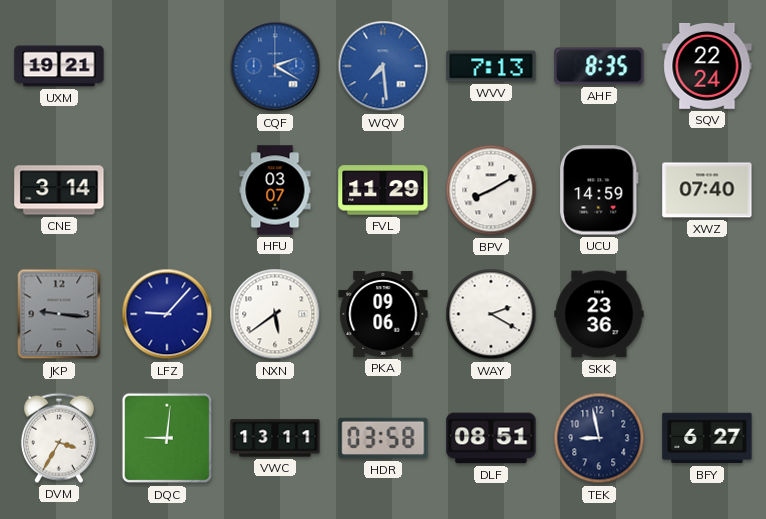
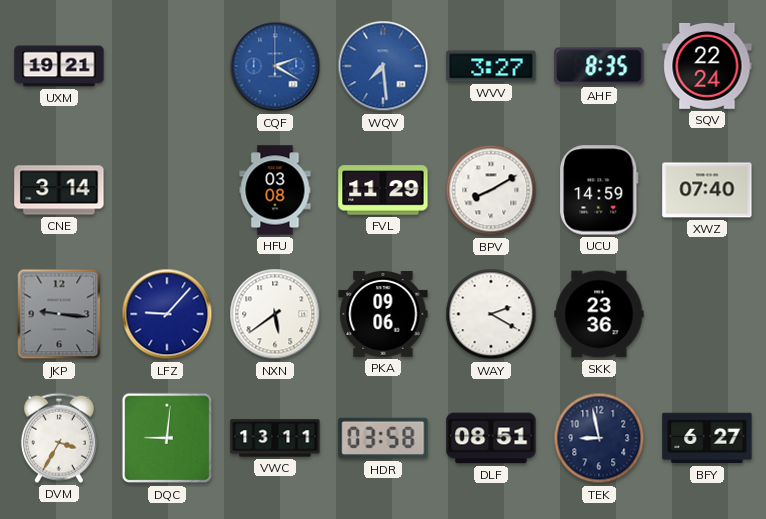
WVV: 7:13 -> 3:27 (491, 66)
HFU: 03:07 -> 03:08 (275, 190)
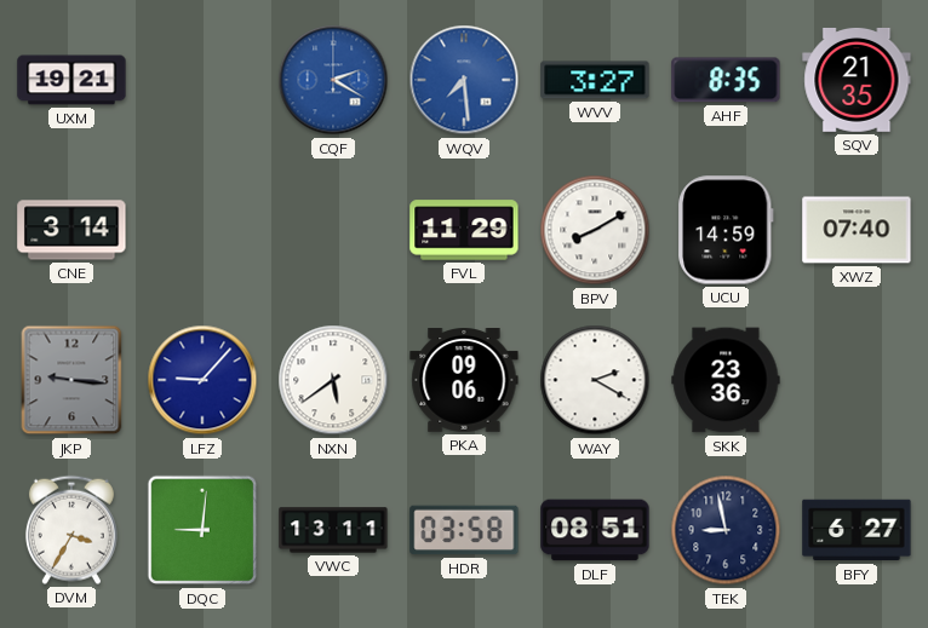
SQV: 22:24 -> 21:35 (857, 80)
HFU: 03:08 -> none (275, 190)
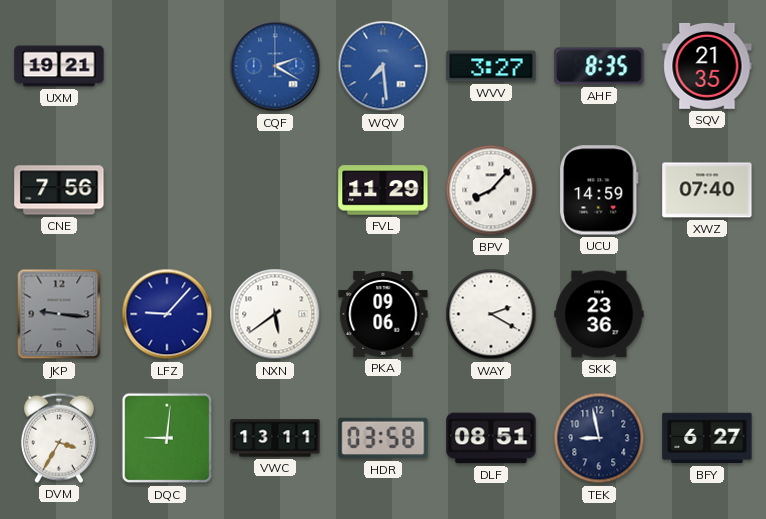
CNE: 3:14 -> 7:56 (59, 190)
BPV: 8:10 -> 8:07 (491, 190)
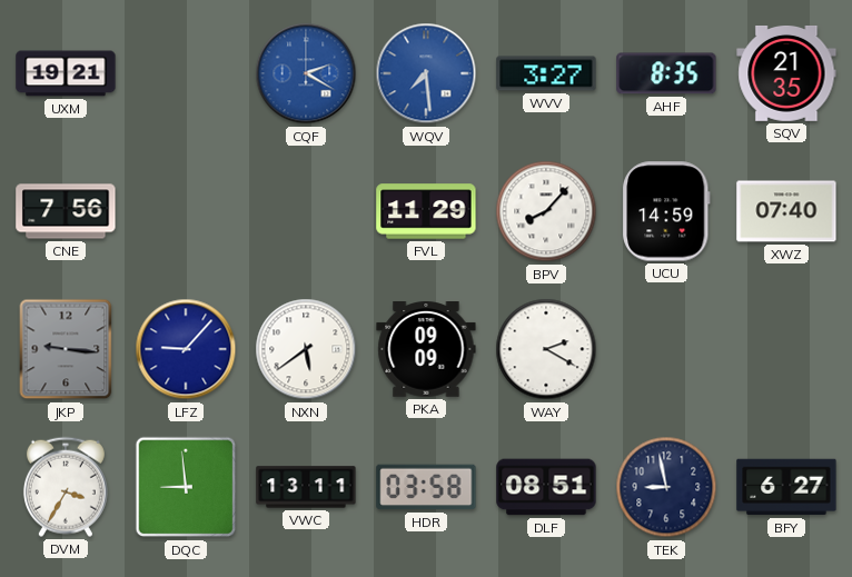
PKA: 09:06 -> 09:09 (426, 350)
SKK: 23:36 -> none (599, 314)
DQC: 9:01 -> 8:59 (186, 487)
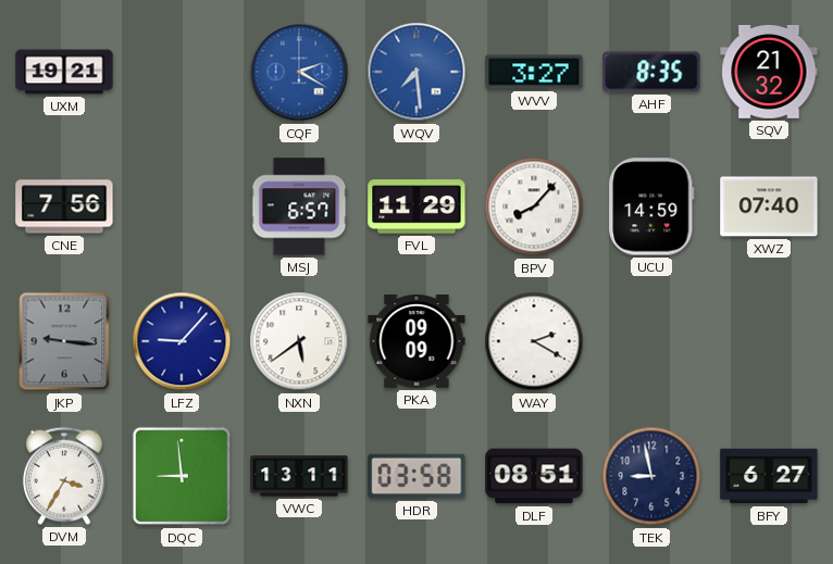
SQV: 21:35 -> 21:32 (769, 72)
MSJ: none -> 6:57 (299, 206)
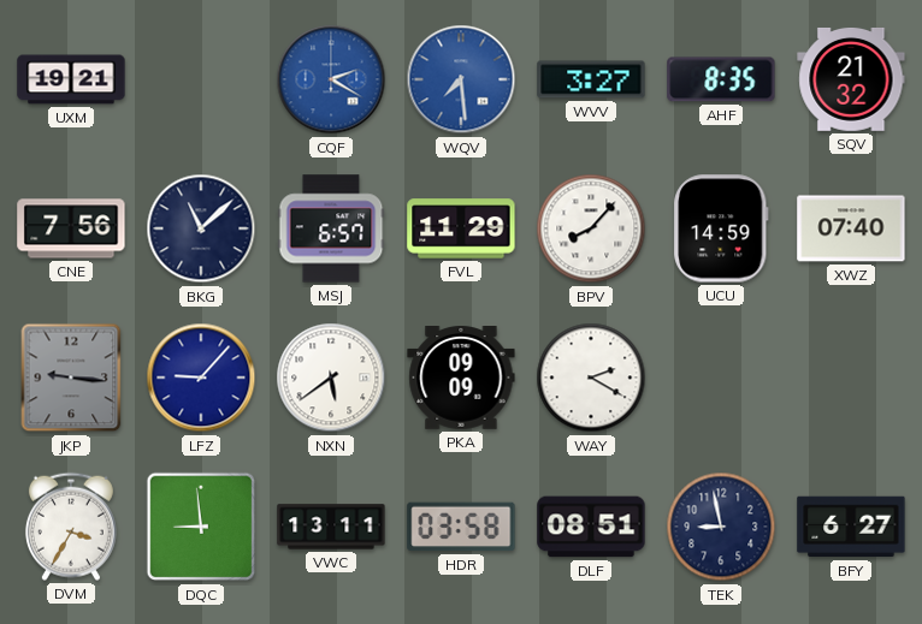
BKG: none -> 11:08 (201, 228)
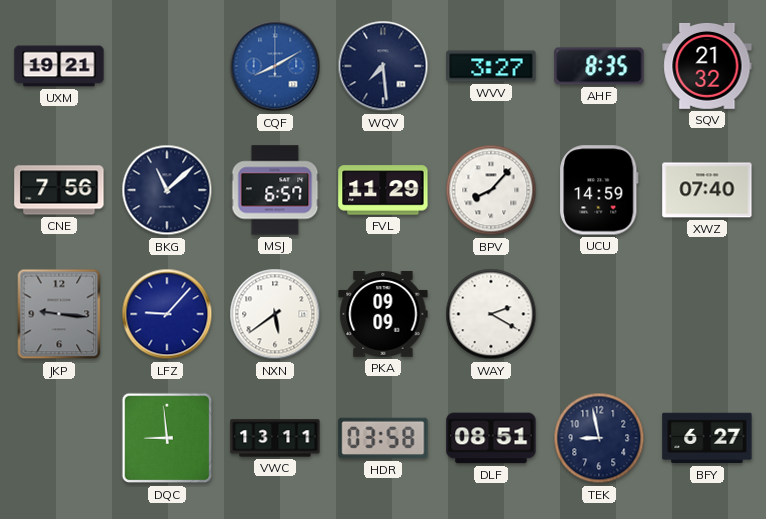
CQF: 2:20 -> 8:10 (275, 66)
WQV dial: blue -> navy (383, 66)
DVM: 3:35 -> none (71, 527)
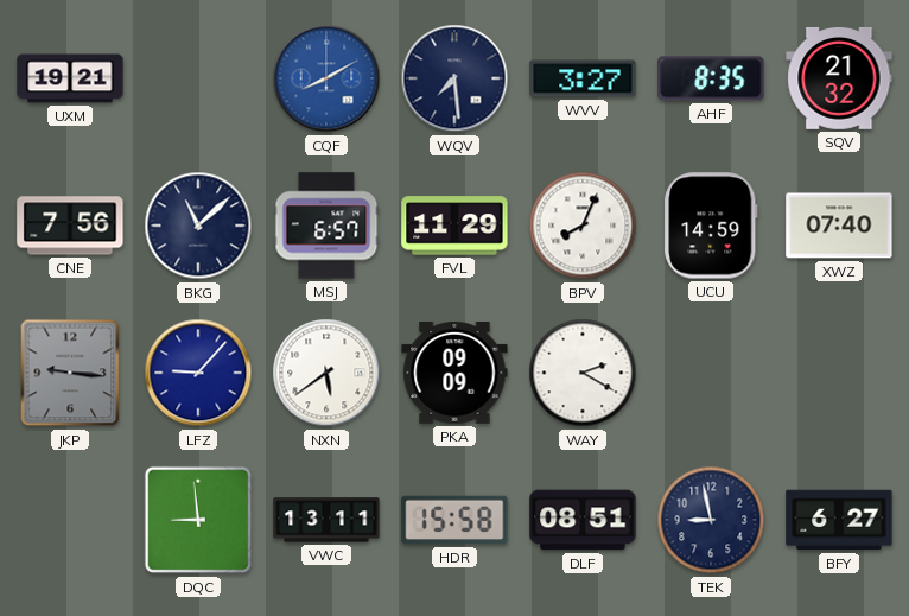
BPV: 8:07 -> 8:04 (583, 226)
HDR: 03:58 -> 15:58 (454, 520)
